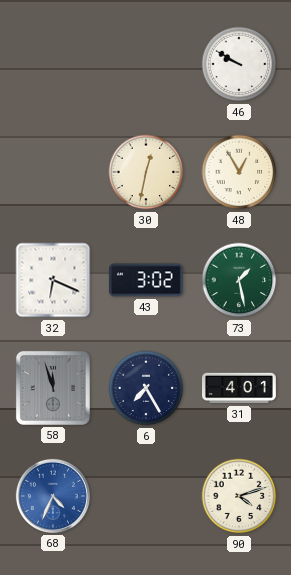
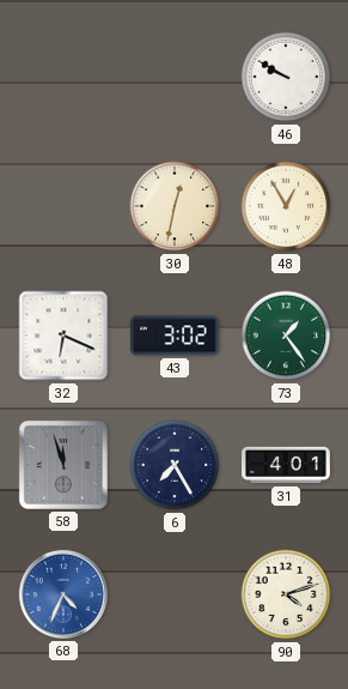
73: 1:28 -> 1:24 (286, 336)
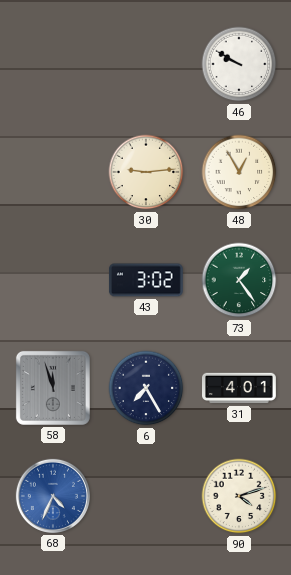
30: 12:32 -> 9:14 (146, 172)
32: 6:19 -> none (63, 336)
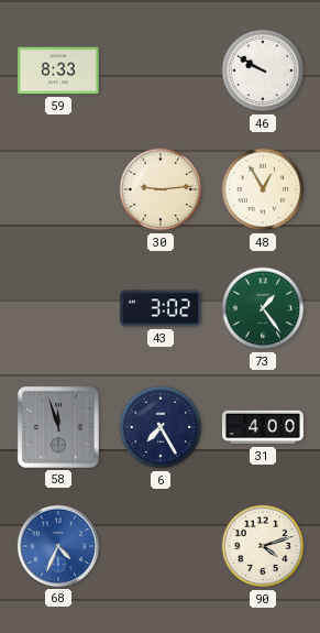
59: none -> 8:33 (59, 70)
31: 4:01 -> 4:00 (264, 427)
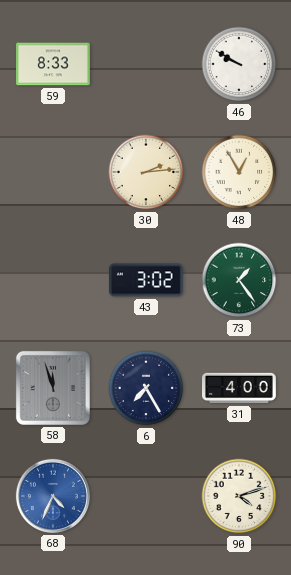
30: 9:14 -> 2:14 (146, 172)
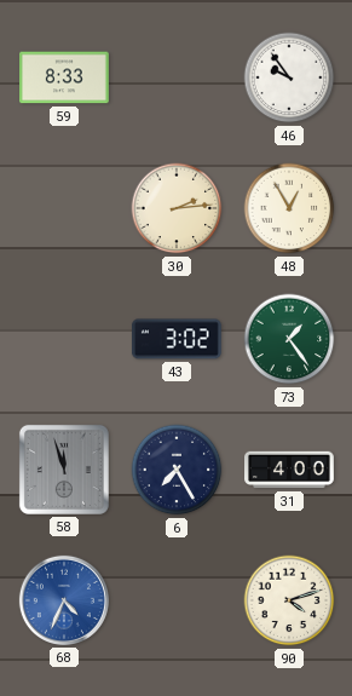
46: 9:50 -> 9:54 (289, 77)
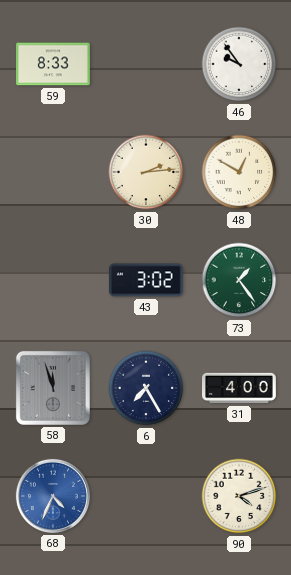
48: 12:55 -> 12:50 (239, 172)
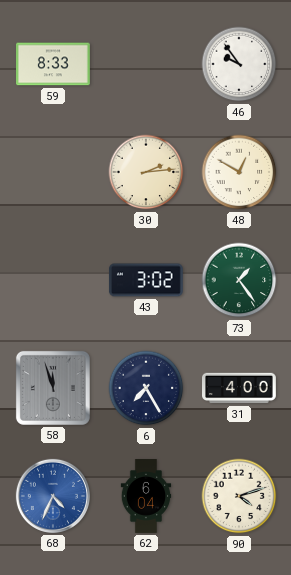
62: none -> 6:04 (146, 496)
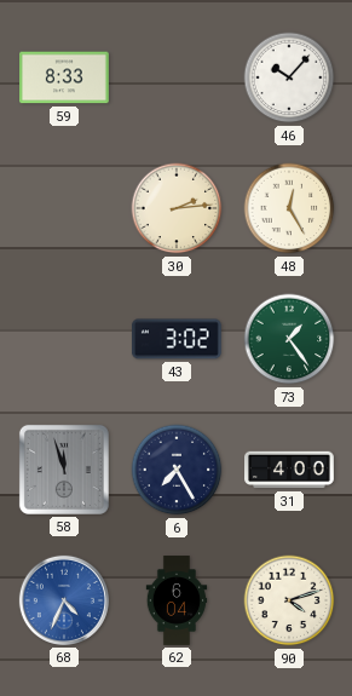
46: 9:54 -> 10:07 (289, 77)
48: 12:50 -> 12:25 (289, 208)
